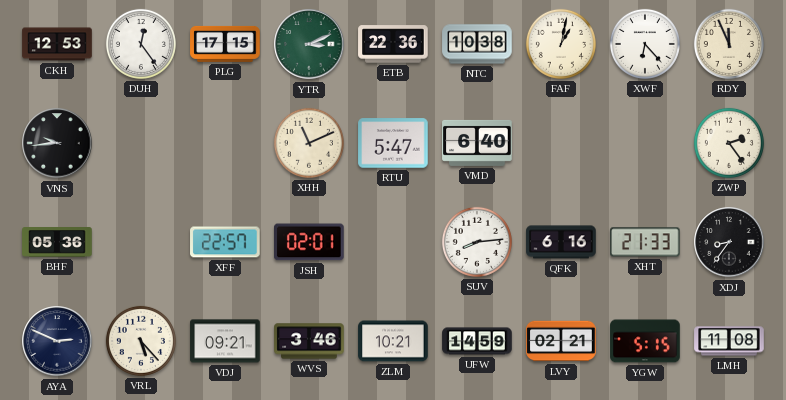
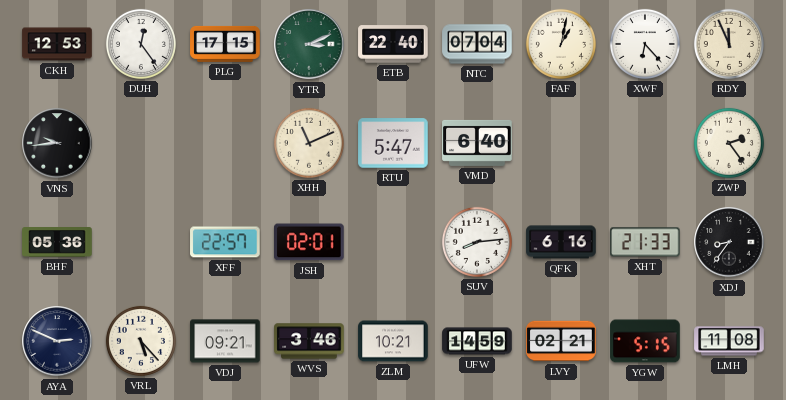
ETB: 22:36 -> 22:40 (393, 44)
NTC: 10:38 -> 07:04 (477, 44)
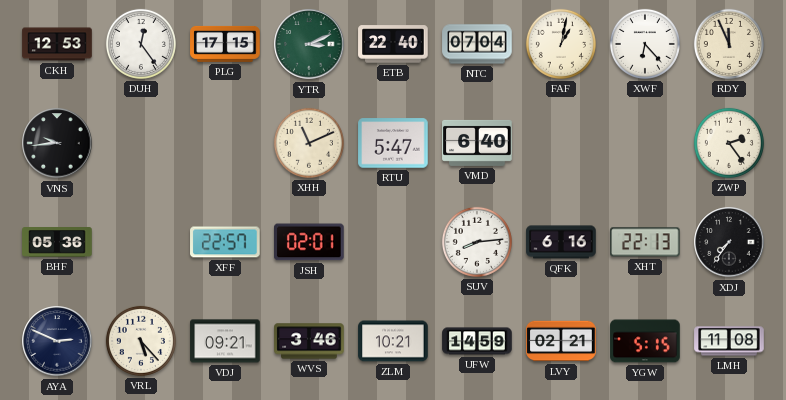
XHT: 21:33 -> 22:13 (645, 242)
XDJ: 8:36 -> 7:36 (729, 242)
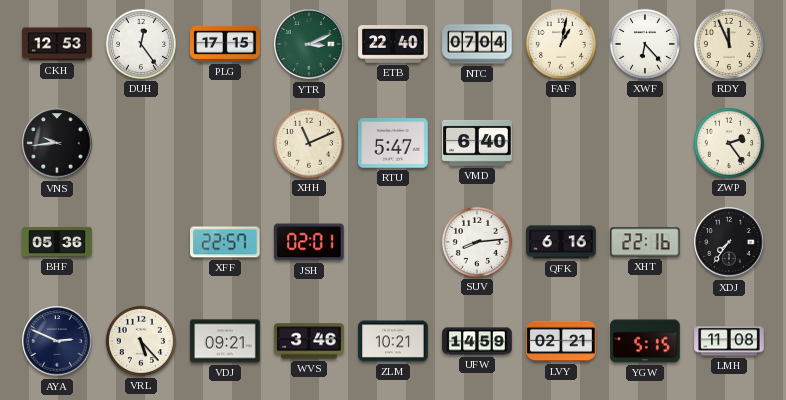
XHT: 22:13 -> 22:16 (645, 242)
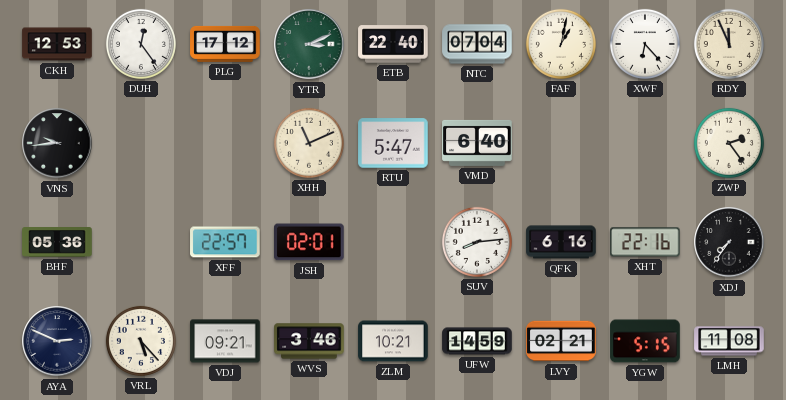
PLG: 17:15 -> 17:12 (225, 44)
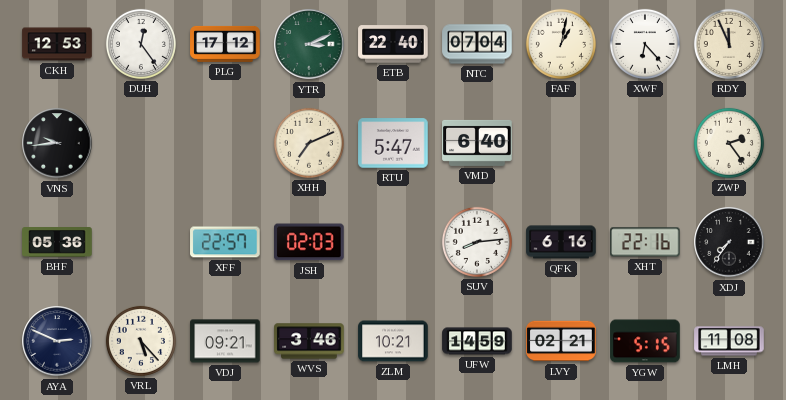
XHH: 11:11 -> 7:11 (309, 143)
JSH: 02:01 -> 02:03 (310, 242)
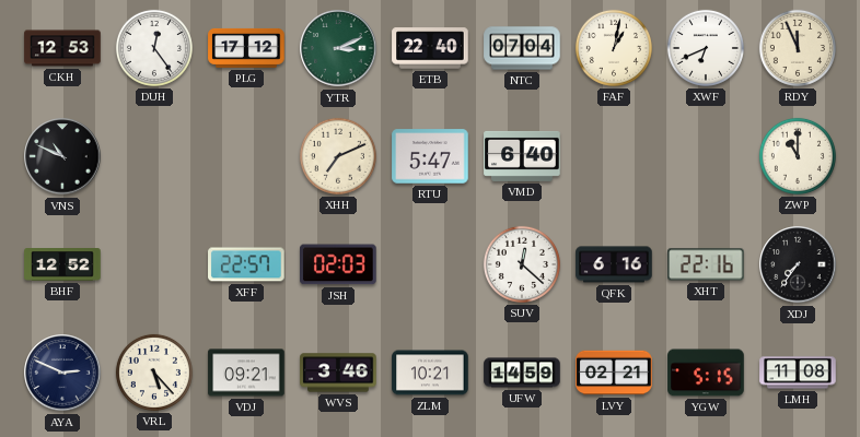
XWF: 6:23 -> 6:41 (706, 48)
VNS: 9:44 -> 10:49 (62, 156)
ZWP: 2:24 -> 11:00 (798, 156)
BHF: 05:36 -> 12:52 (62, 265)
SUV: 8:14 -> 12:22 (522, 264)
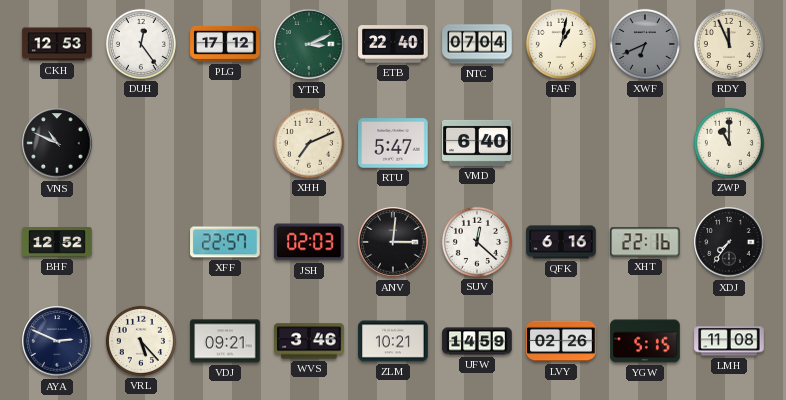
XWF dial: white -> grey (645, 44)
ANV: none -> 3:01 (393, 242)
LVY: 02:21 -> 02:26 (561, 341)
